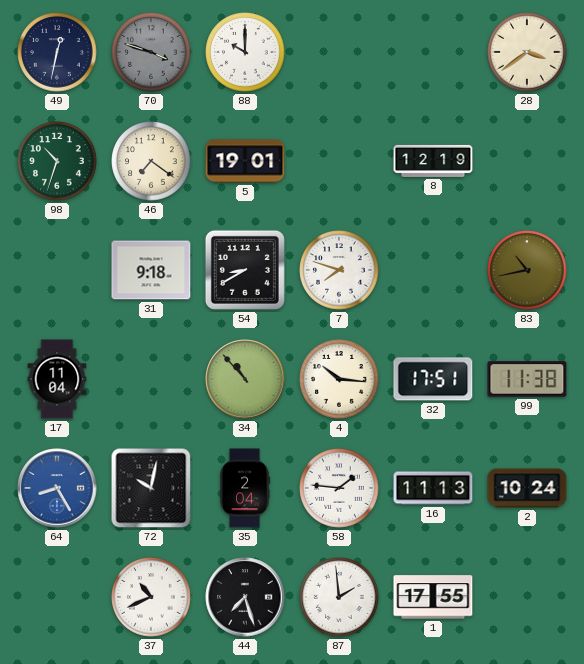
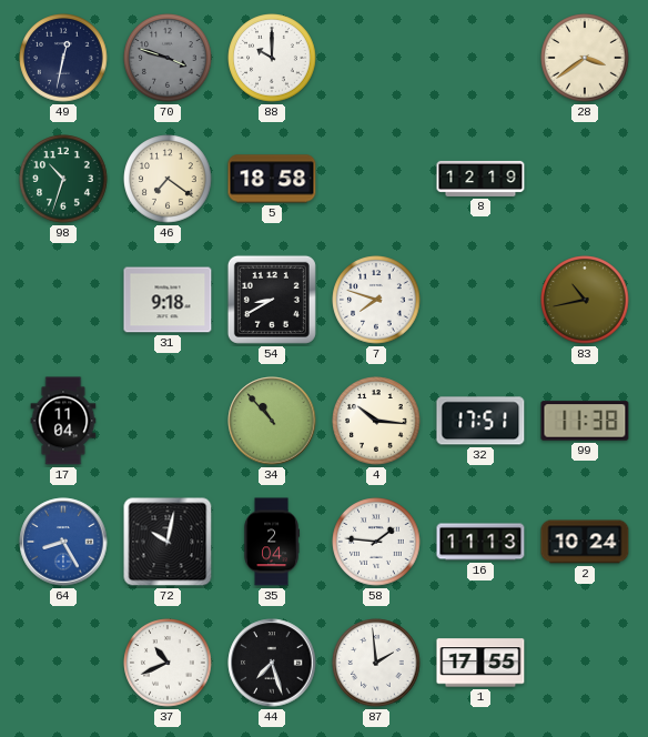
5: 19:01 -> 18:58 (272, 179)
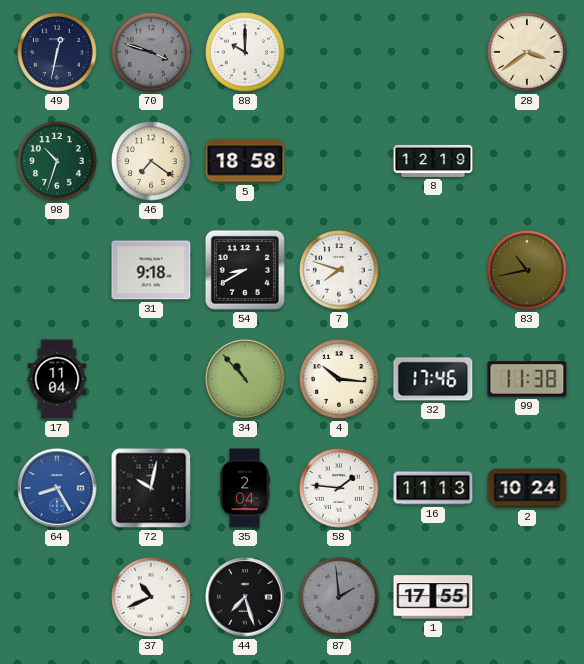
32: 17:51 -> 17:46 (433, 379)
87 dial: white -> grey (339, 597)
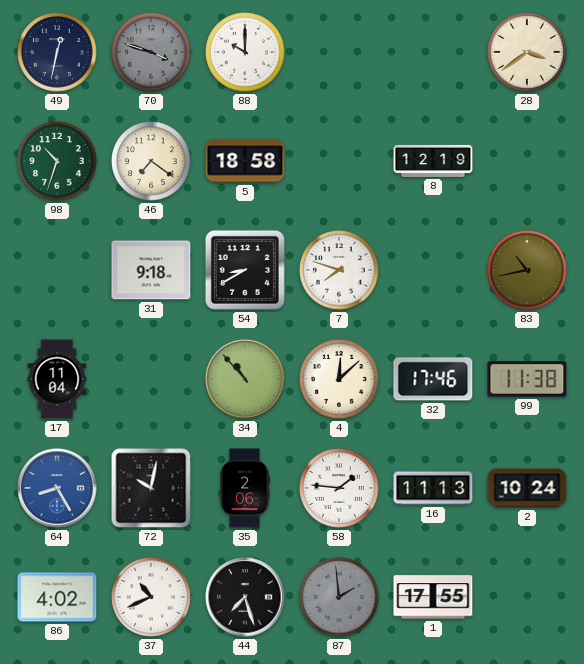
4: 10:16 -> 12:08 (339, 379)
35: 2:04 -> 2:06 (244, 488)
86: none -> 4:02 (57, 597)
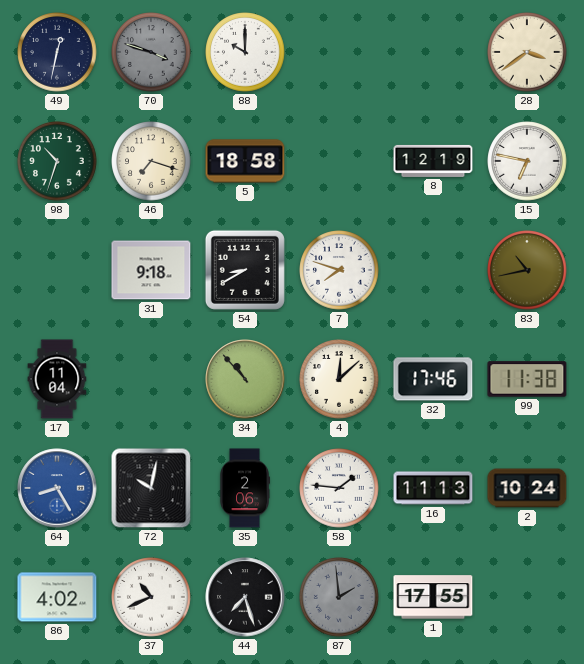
46: 7:21 -> 7:18 (151, 161)
15: none -> 6:47 (527, 161)
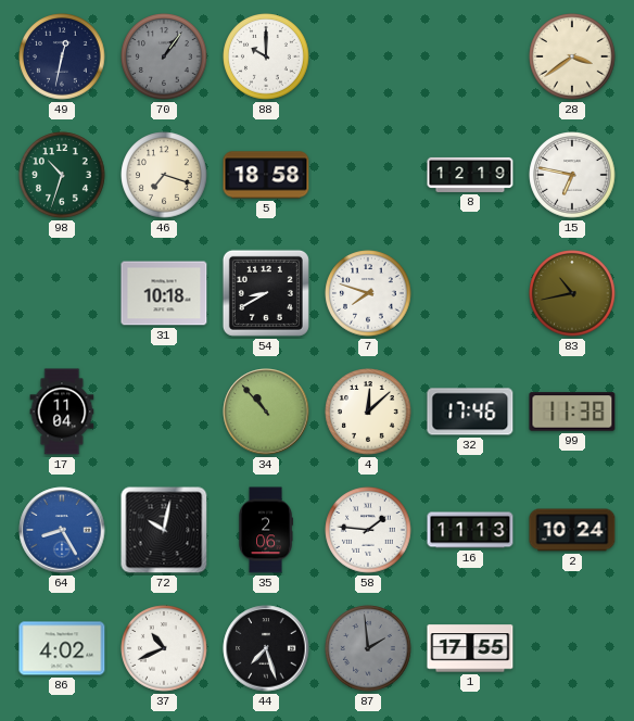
70: 3:48 -> 1:06 (164, 56)
31: 9:18 -> 10:18 (164, 293)
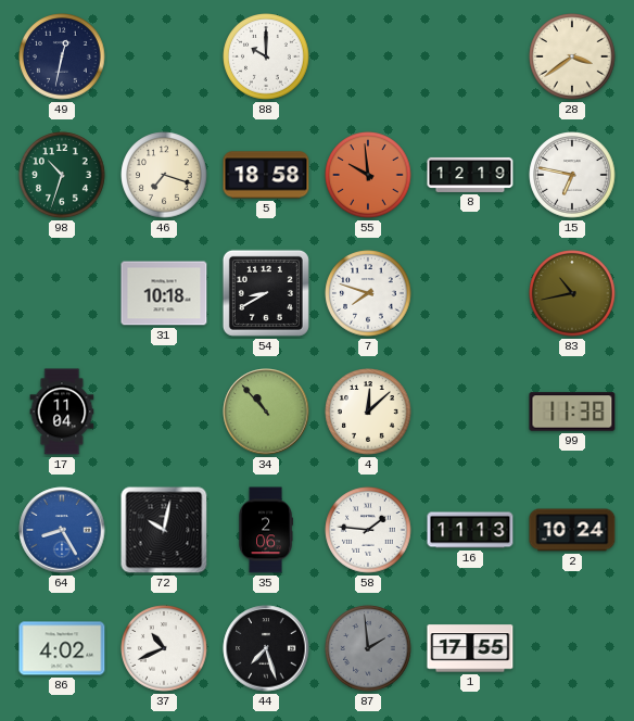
70: 1:06 -> none (164, 56)
55: none -> 9:59 (368, 175)
32: 17:46 -> none (470, 412)
